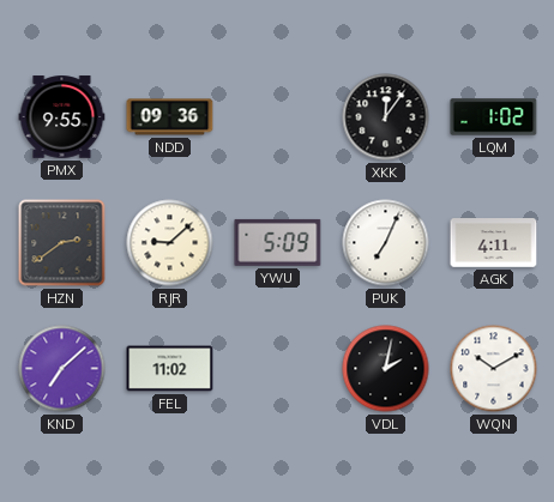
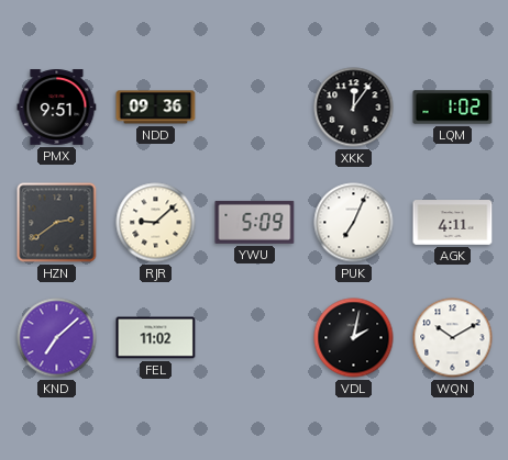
PMX: 9:55 -> 9:51 (57, 108)
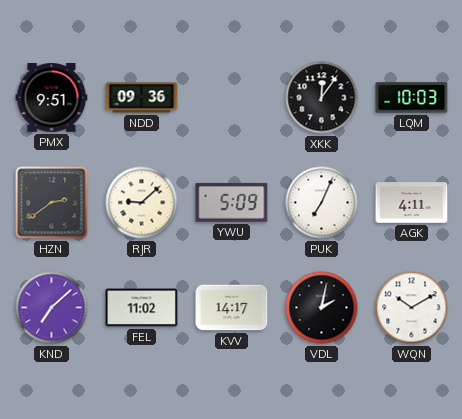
LQM: 1:02 -> 10:03 (412, 98)
KVV: none -> 14:17 (232, 308)
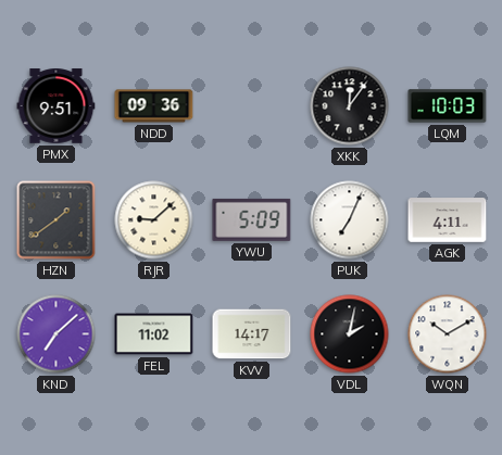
HZN: 2:39 -> 1:39 (57, 220)
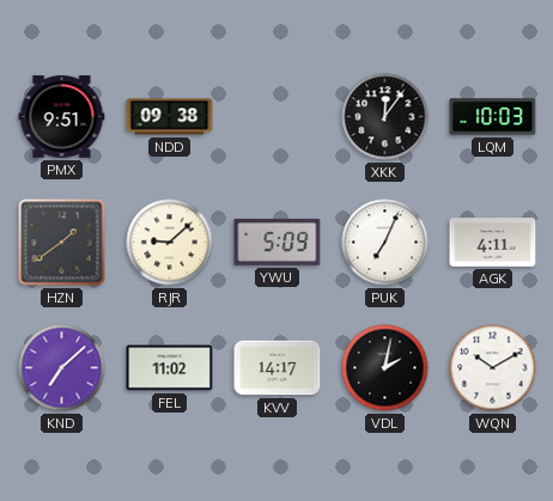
NDD: 09:36 -> 09:38 (170, 117)
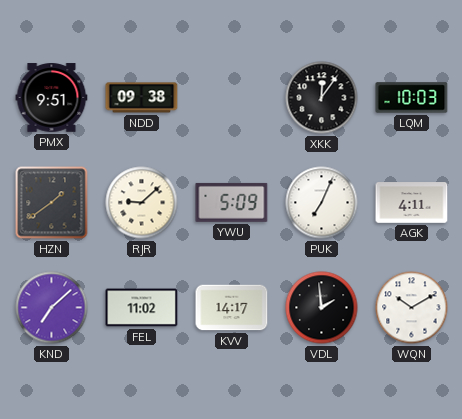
VDL: 2:02 -> 1:59 (322, 308)
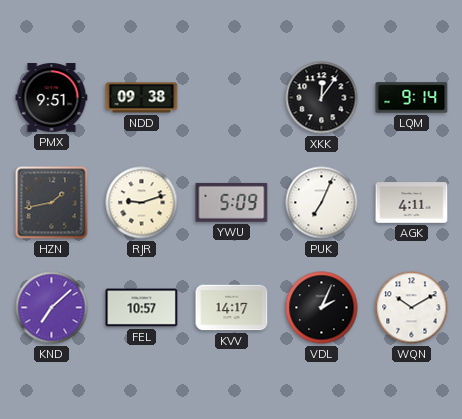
LQM: 10:03 -> 9:14 (412, 98)
HZN: 1:39 -> 1:43 (52, 203)
RJR: 9:08 -> 9:12 (142, 203)
FEL: 11:02 -> 10:57 (142, 308)
VDL: 1:59 -> 2:04 (322, 308)
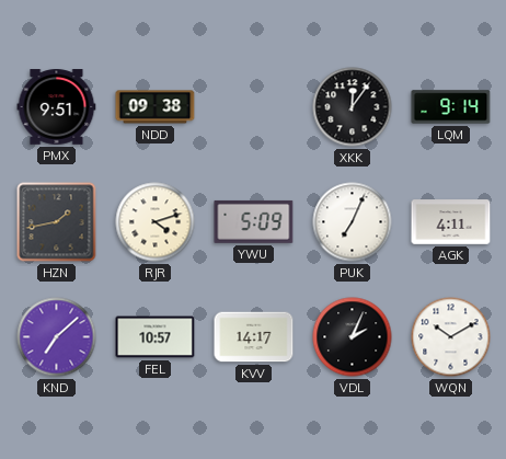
RJR: 9:12 -> 4:12 (156, 222)
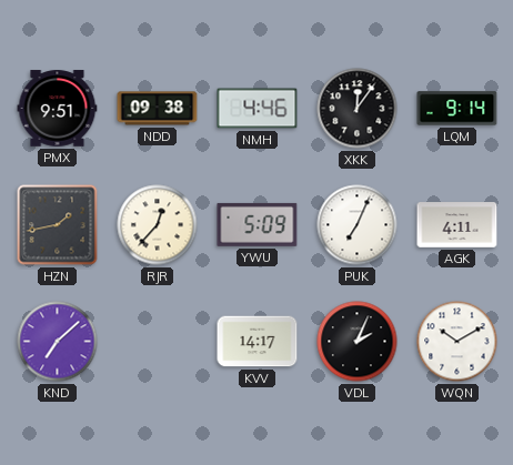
NMH: none -> 4:46 (258, 109)
RJR: 4:12 -> 12:37 (158, 225)
FEL: 10:57 -> none (156, 337)
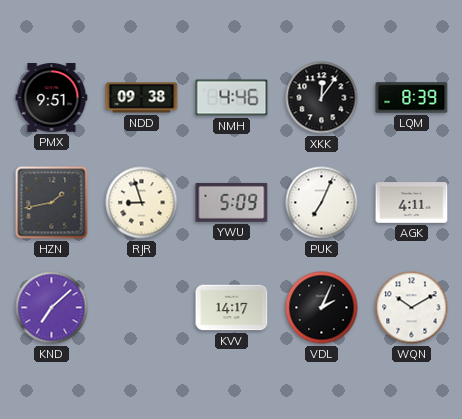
LQM: 9:14 -> 8:39 (412, 98)
RJR: 12:37 -> 8:57 (142, 203)
